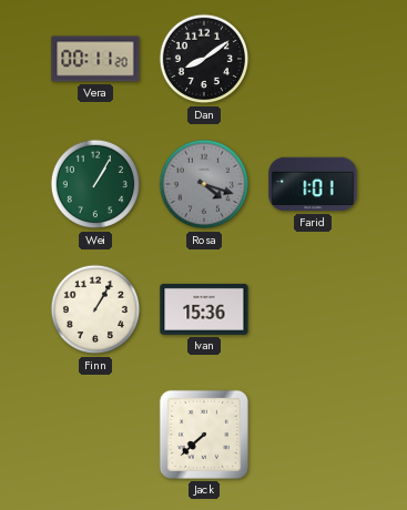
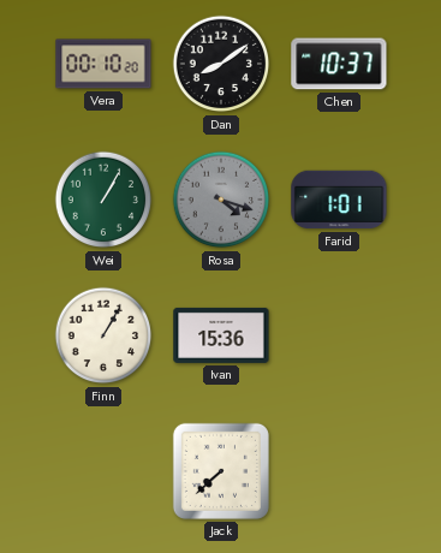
Vera: 00:11 -> 00:10 (103, 64)
Chen: none -> 10:37 (339, 64)
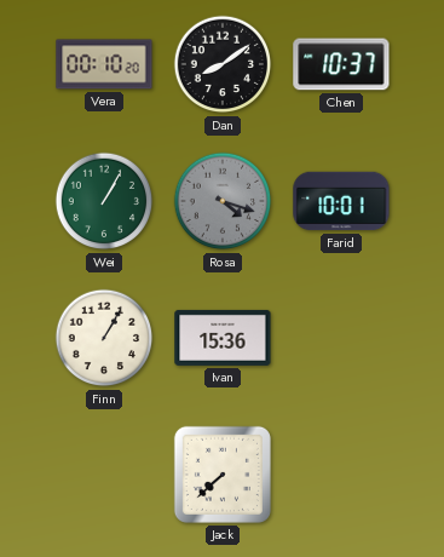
Farid: 1:01 -> 10:01 (341, 201)
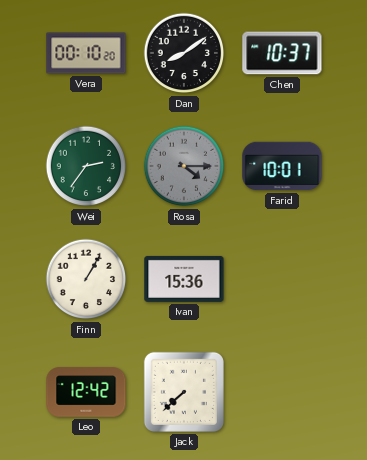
Wei: 1:05 -> 2:36 (86, 166)
Rosa: 4:18 -> 4:15 (184, 166)
Leo: none -> 12:42 (86, 392)
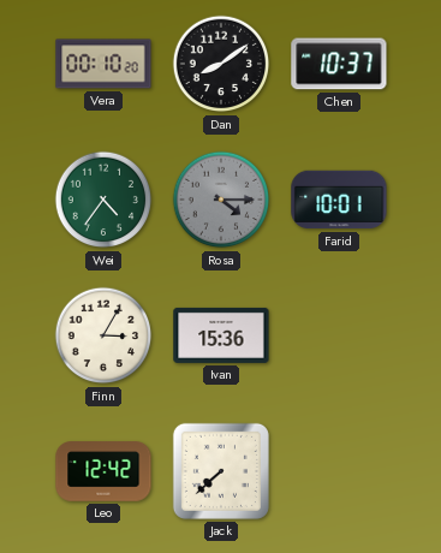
Wei: 2:36 -> 4:36 (103, 200)
Finn: 1:05 -> 3:05 (103, 335)
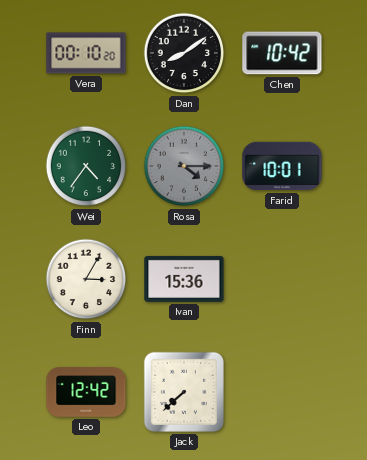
Chen: 10:37 -> 10:42 (282, 53)
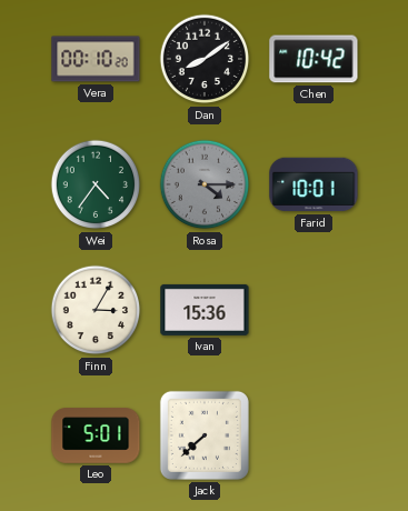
Leo: 12:42 -> 5:01 (96, 435)
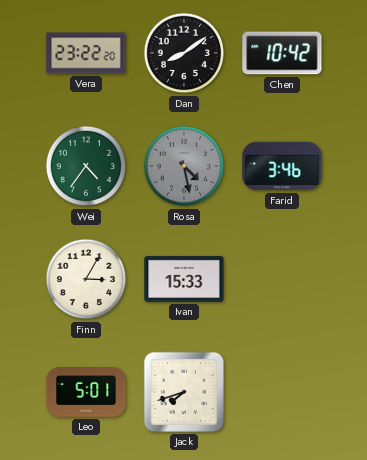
Vera: 00:10 -> 23:22 (86, 53)
Rosa: 4:15 -> 4:28 (184, 166)
Farid: 10:01 -> 3:46 (282, 166)
Ivan: 15:36 -> 15:33 (184, 279)
Jack: 7:38 -> 7:42 (184, 392)
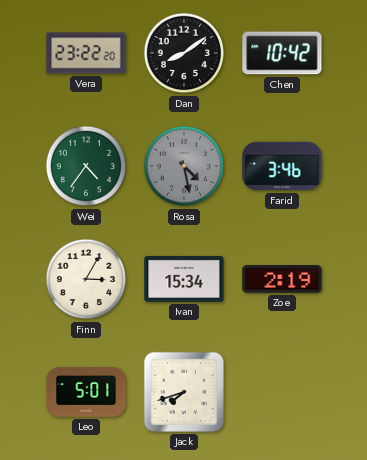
Ivan: 15:33 -> 15:34 (184, 279)
Zoe: none -> 2:19 (282, 279)
